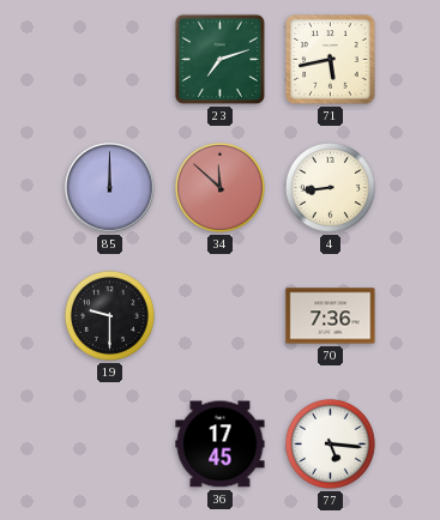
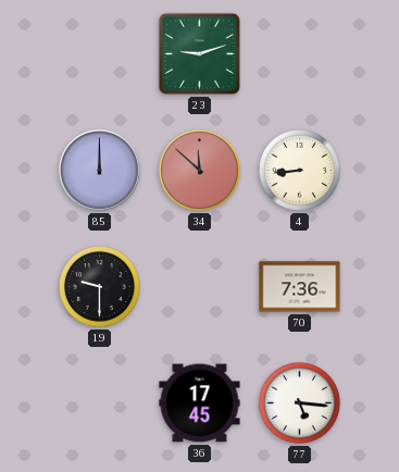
23: 7:12 -> 9:12 (199, 53)
71: 5:43 -> none (331, 60)
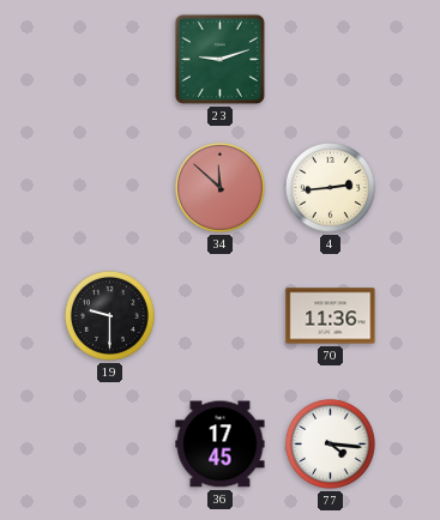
85: 12:00 -> none (100, 171)
4: 8:44 -> 2:44 (330, 187)
70: 7:36 -> 11:36 (331, 316)
77: 5:16 -> 4:16 (330, 443)
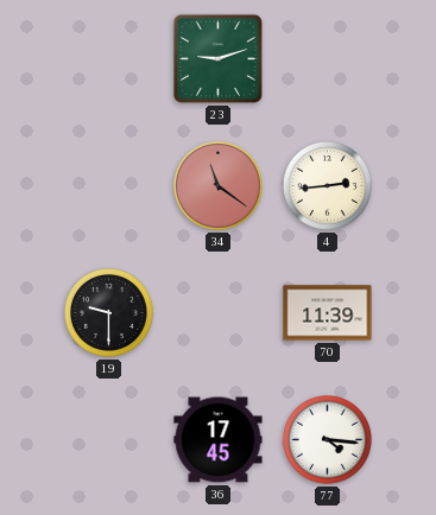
34: 11:52 -> 11:21 (217, 185)
70: 11:36 -> 11:39 (328, 313)
